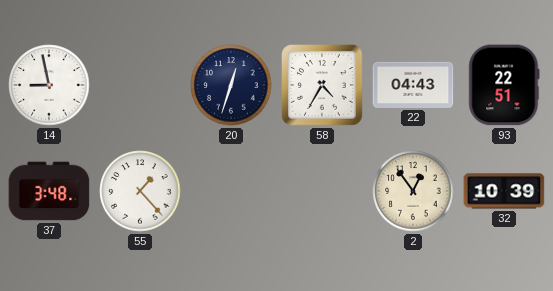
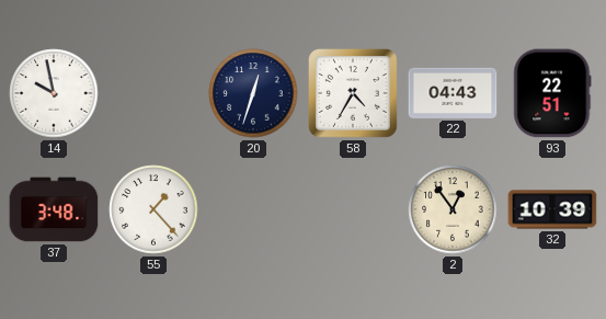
14: 8:58 -> 9:58 (54, 93)
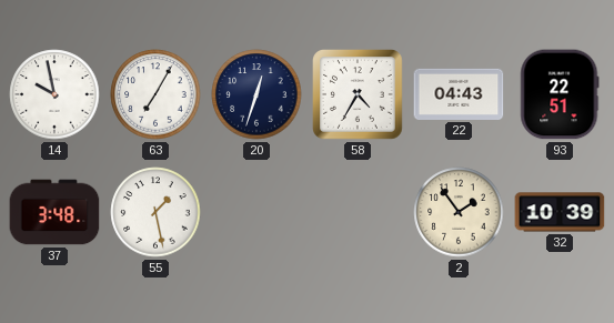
63: none -> 7:05 (155, 94)
55: 1:23 -> 1:28 (155, 212)
2: 12:54 -> 1:54 (459, 212)
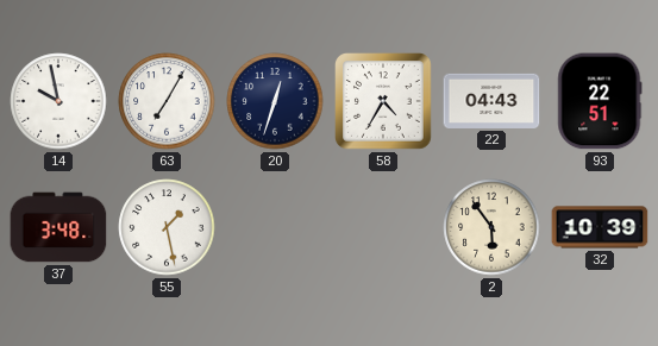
2: 1:54 -> 5:54 (491, 227)
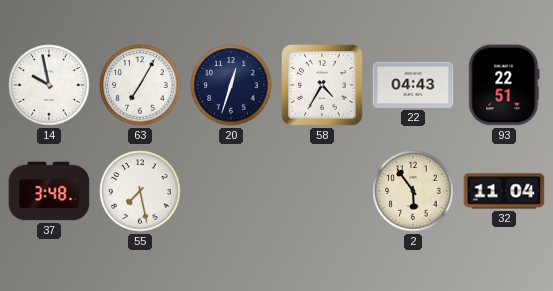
55: 1:28 -> 7:28 (140, 191)
32: 10:39 -> 11:04 (504, 191)
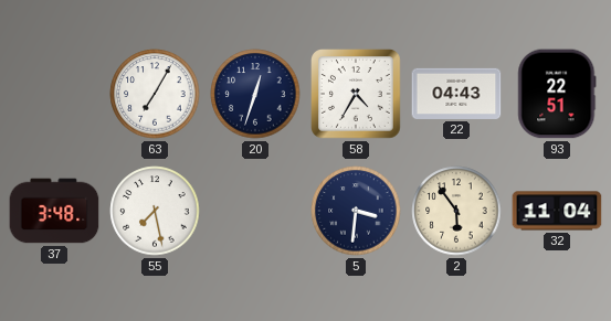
14: 9:58 -> none (49, 85)
5: none -> 3:31 (356, 211)
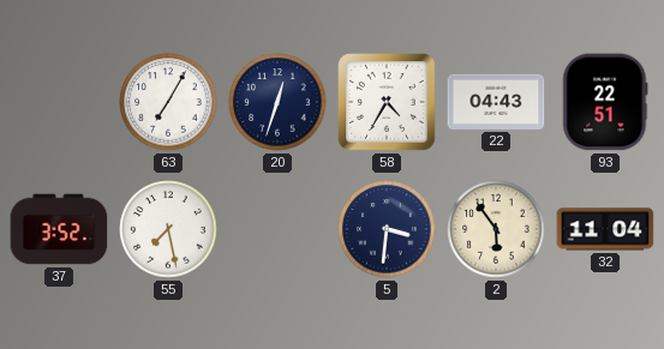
37: 3:48 -> 3:52 (59, 229)
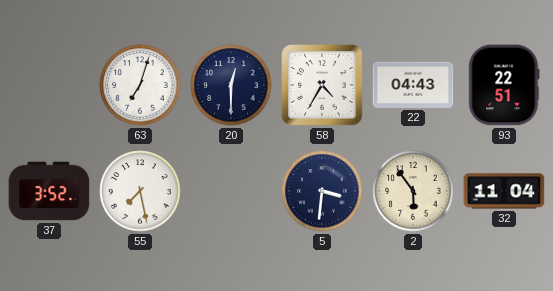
63: 7:05 -> 7:03 (140, 85)
20: 12:33 -> 12:30 (231, 85)
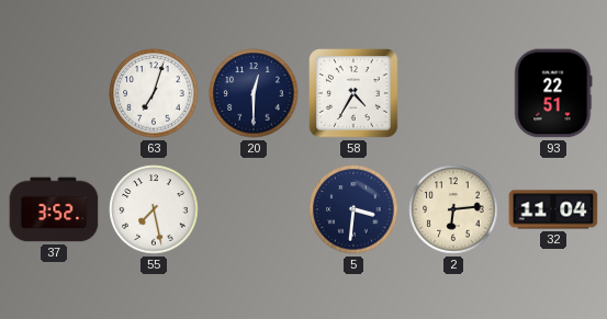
22: 04:43 -> none (413, 85)
2: 5:54 -> 6:14 (453, 209)
